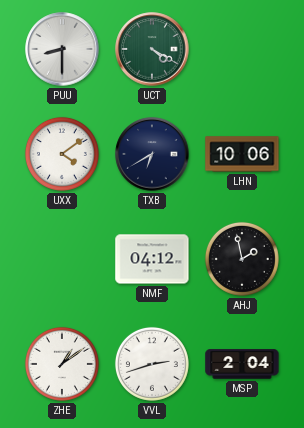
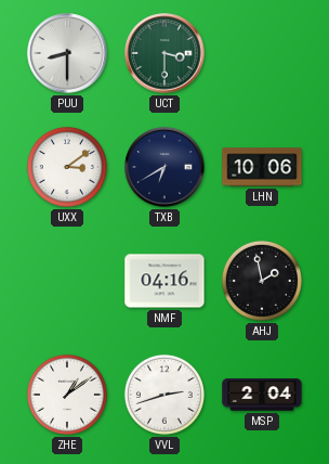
UCT: 4:20 -> 3:30 (164, 53)
UXX: 4:09 -> 3:09 (67, 167)
NMF: 04:12 -> 04:16 (164, 281)
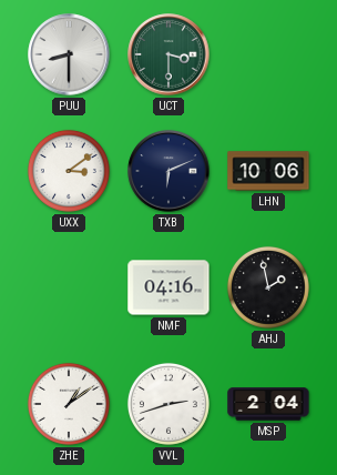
TXB: 6:40 -> 6:11 (168, 171)
